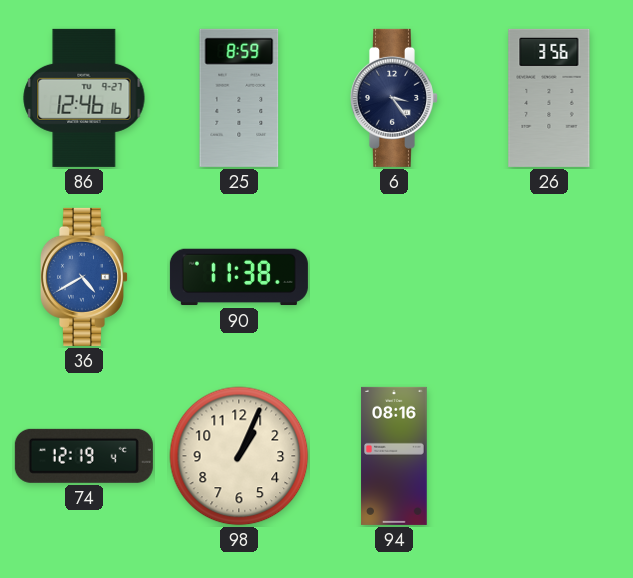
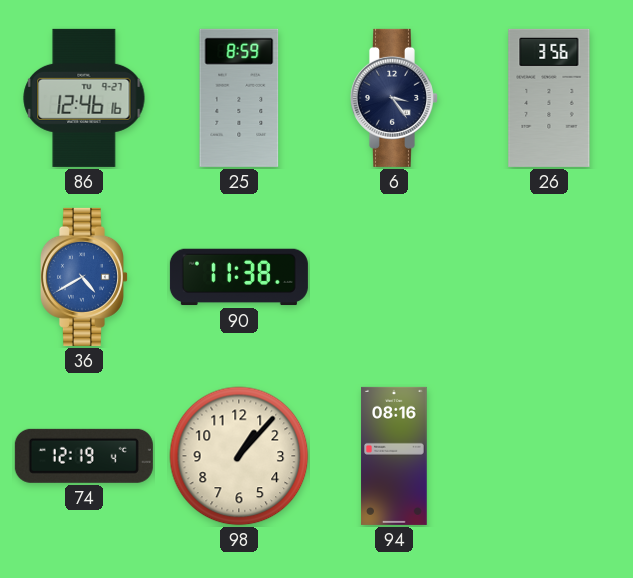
98: 1:04 -> 1:07 (239, 456)
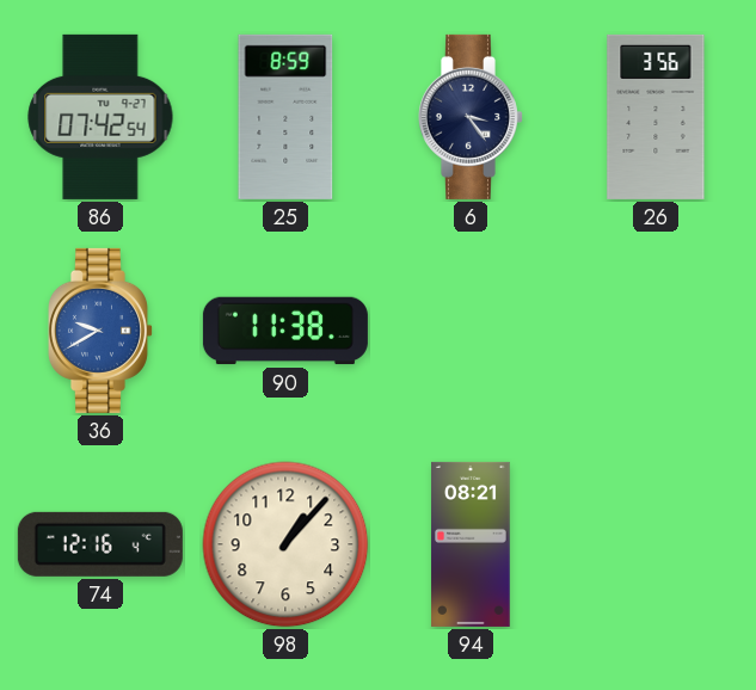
86: 12:46 -> 07:42 (100, 117)
36: 4:40 -> 9:40 (100, 331)
74: 12:19 -> 12:16 (100, 544)
94: 08:16 -> 08:21 (471, 544)
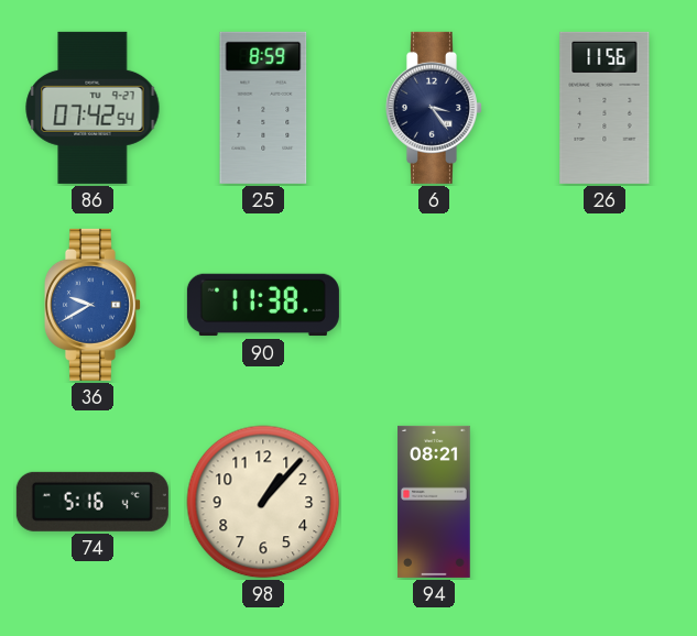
26: 3:56 -> 11:56 (605, 108)
74: 12:16 -> 5:16 (92, 502)
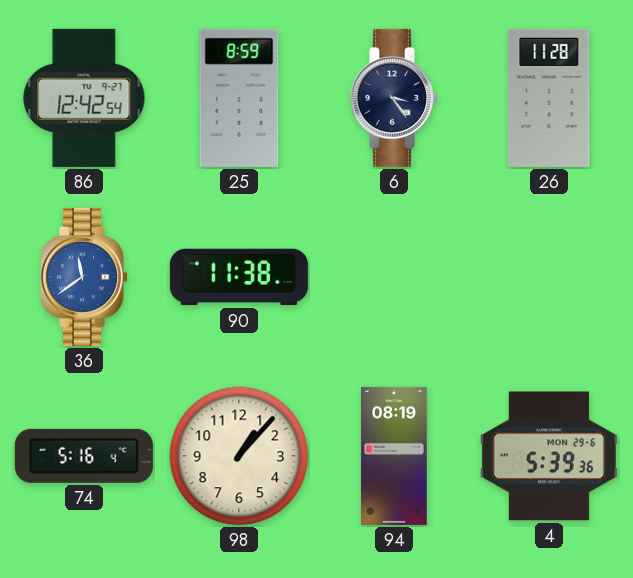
86: 07:42 -> 12:42 (84, 98)
26: 11:56 -> 11:28 (549, 98)
36: 9:40 -> 11:39 (84, 277)
94: 08:21 -> 08:19 (394, 456)
4: none -> 5:39 (549, 456)
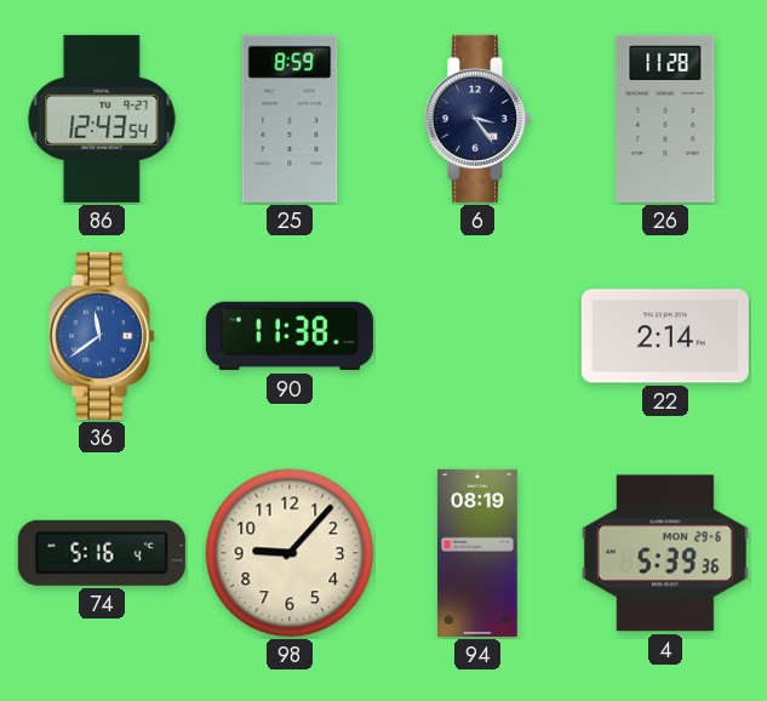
86: 12:42 -> 12:43 (102, 119)
22: none -> 2:14 (665, 336)
98: 1:07 -> 9:07 (290, 553)
